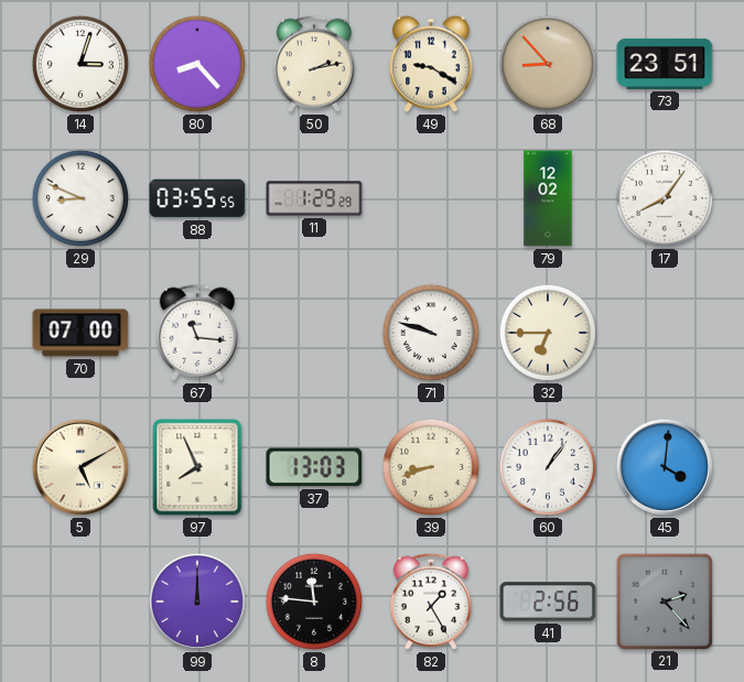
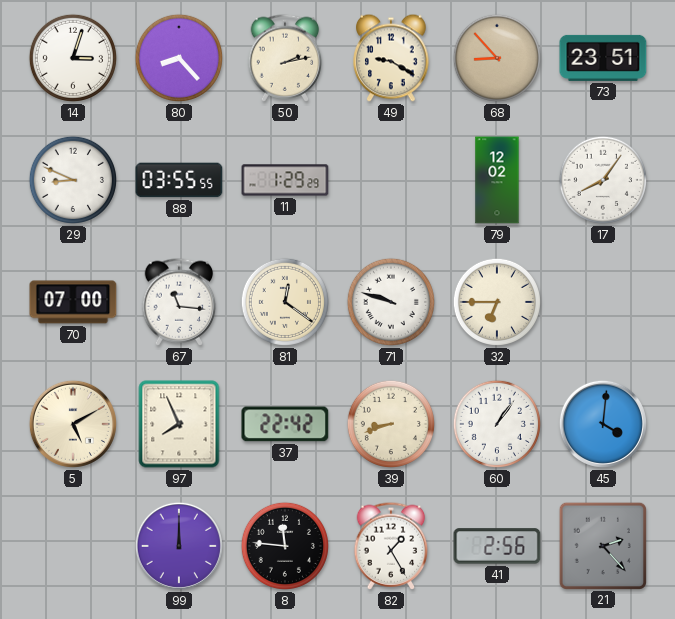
81: none -> 12:21 (285, 302)
37: 13:03 -> 22:42 (285, 424)
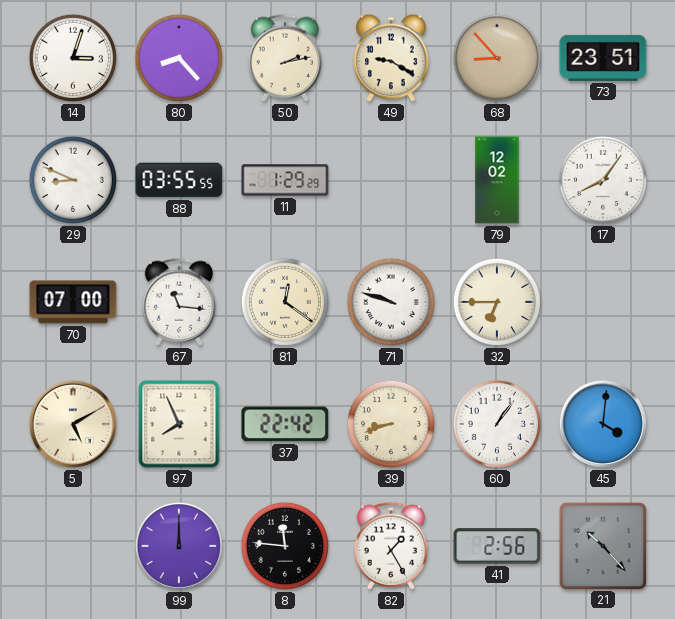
21: 2:23 -> 10:23 (602, 545)
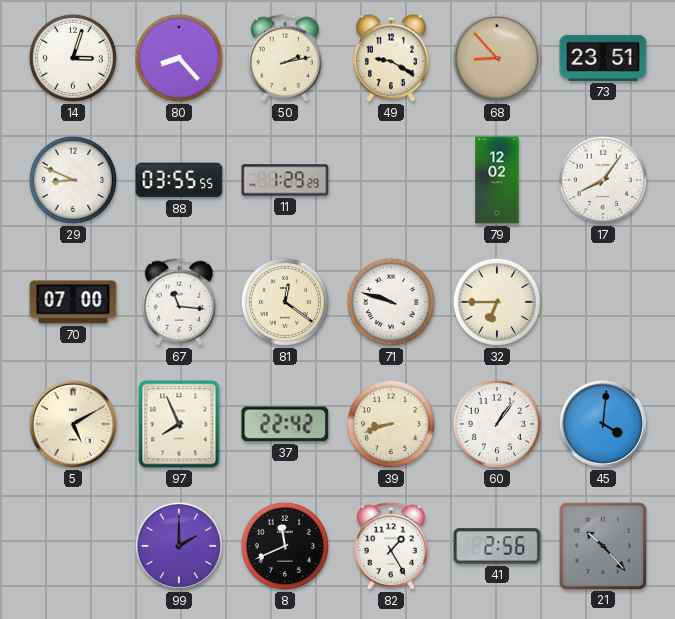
99: 12:00 -> 2:00 (179, 546)
8: 11:46 -> 11:41 (285, 546)
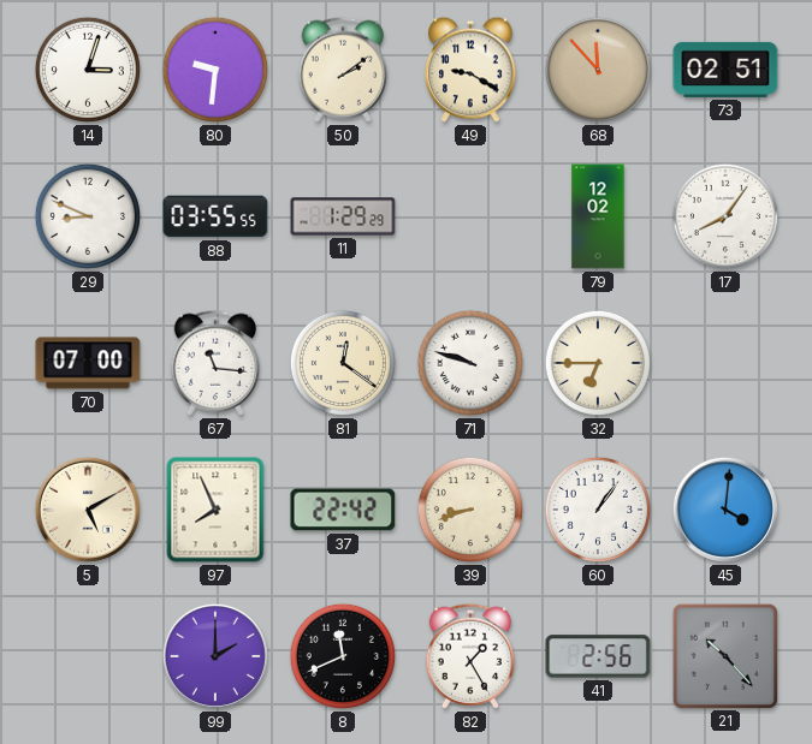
80: 8:23 -> 9:31 (215, 70)
50: 2:13 -> 2:09 (343, 70)
68: 8:53 -> 11:53 (598, 70)
73: 23:51 -> 02:51 (725, 70)
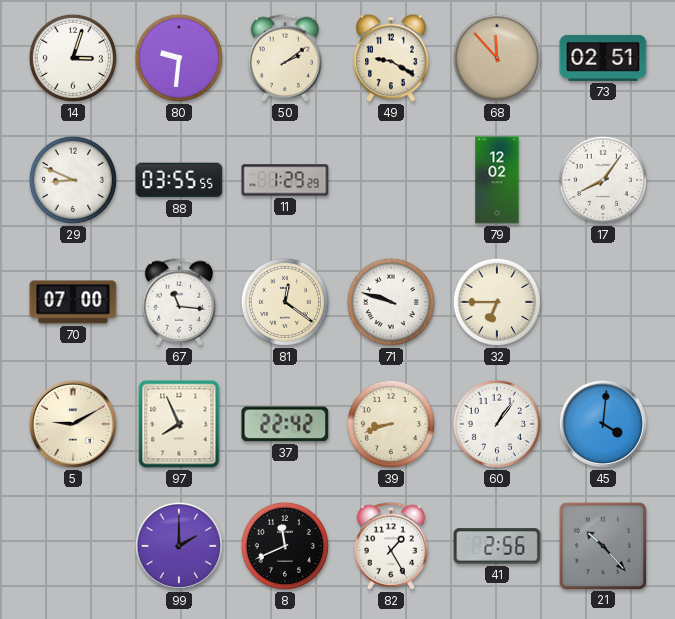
5: 5:10 -> 9:10 (73, 424)
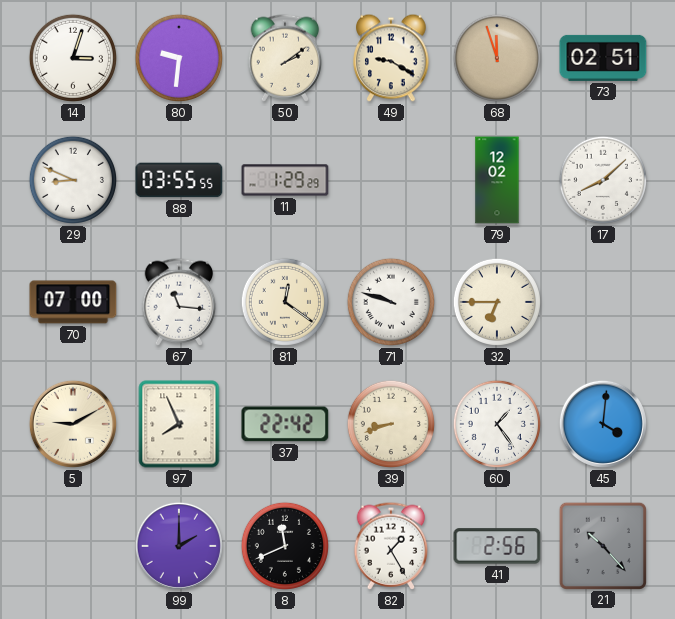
68: 11:53 -> 11:57 (497, 58)
17: 8:06 -> 8:08 (603, 180)
60: 1:06 -> 1:24 (497, 424)
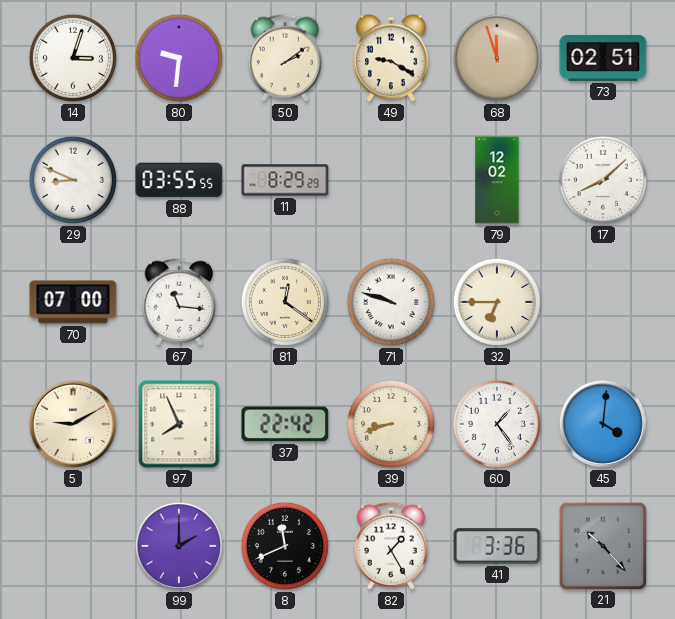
11: 1:29 -> 8:29 (285, 180)
41: 2:56 -> 3:36 (497, 546)
